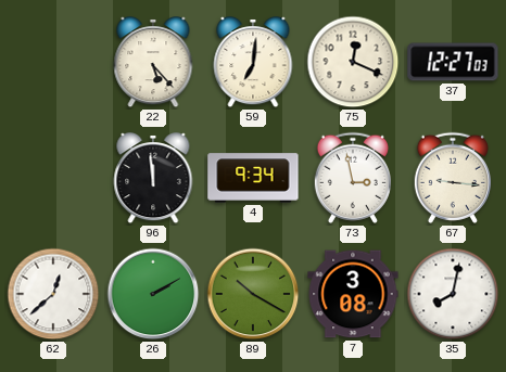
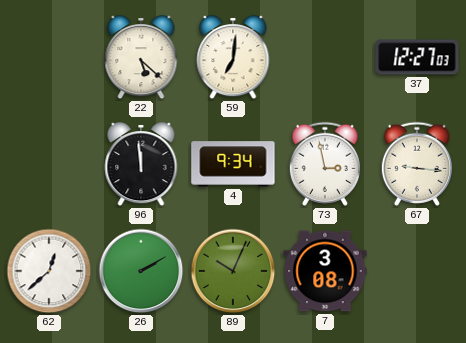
22: 5:23 -> 5:22 (141, 58)
75: 12:19 -> none (353, 62)
89: 10:20 -> 10:04 (233, 271)
35: 8:02 -> none (453, 294)
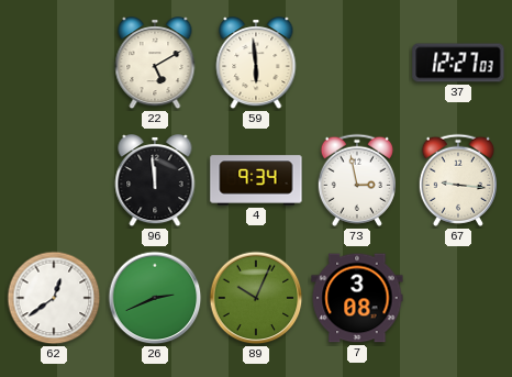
22: 5:22 -> 5:10 (155, 64)
59: 7:01 -> 5:59 (256, 64)
62: 12:38 -> 12:39 (54, 298)
26: 2:10 -> 2:41 (155, 298)
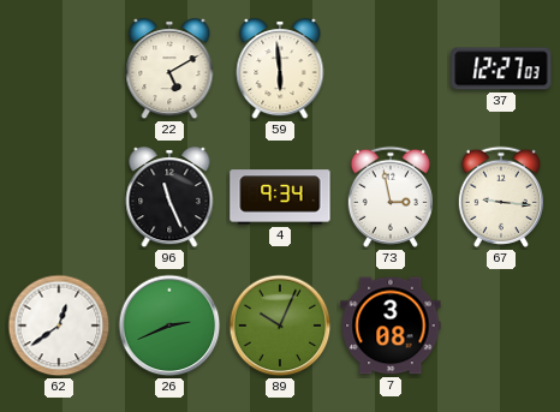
96: 11:59 -> 11:26 (169, 198)
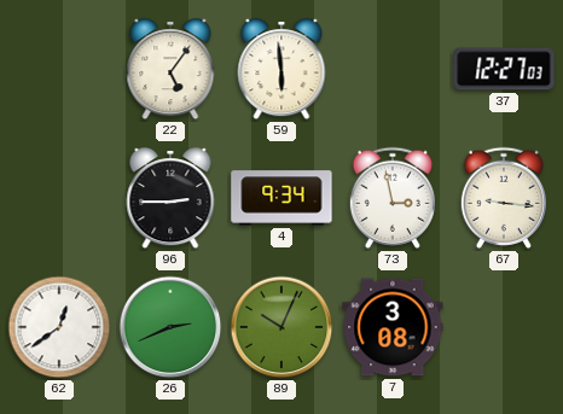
22: 5:10 -> 5:06 (170, 70)
96: 11:26 -> 2:45 (170, 199)
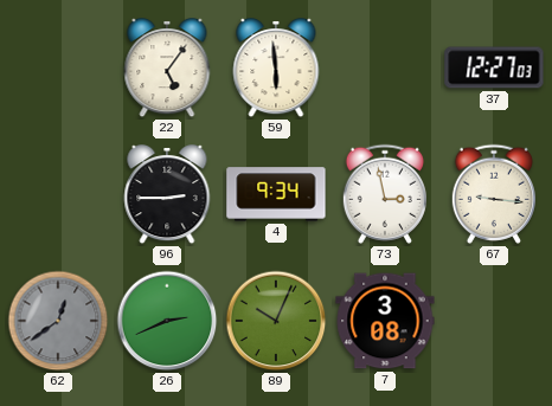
62 dial: white -> grey (58, 321)
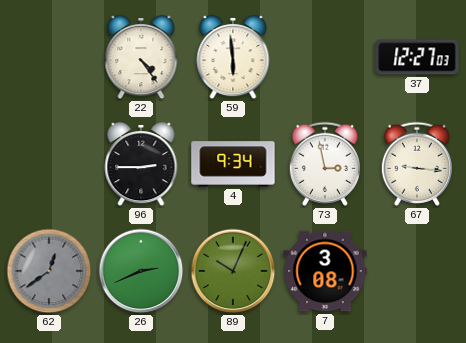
22: 5:06 -> 4:24 (141, 58)
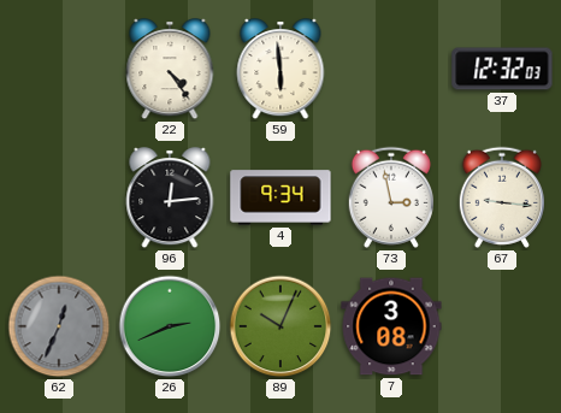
37: 12:27 -> 12:32 (502, 69)
96: 2:45 -> 12:14 (170, 199)
62: 12:39 -> 12:34 (59, 326)
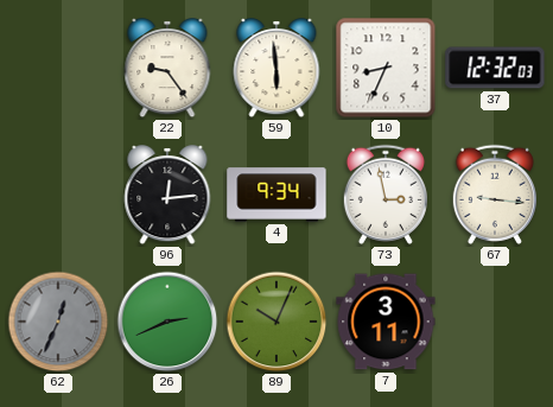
22: 4:24 -> 9:24 (167, 69)
10: none -> 8:34 (386, 68)
7: 3:08 -> 3:11 (386, 322)
